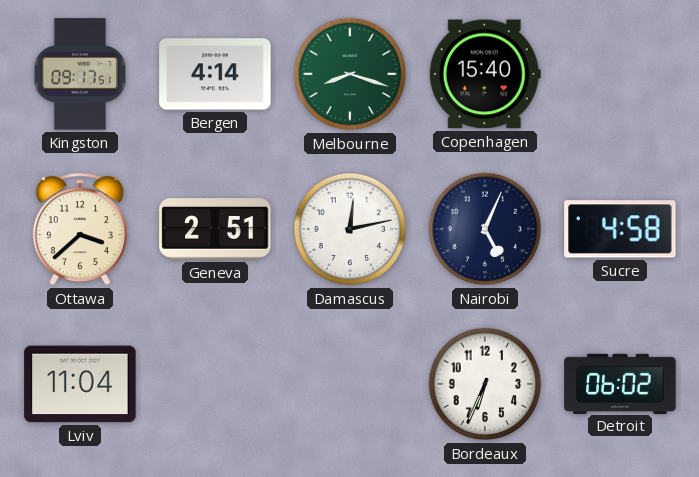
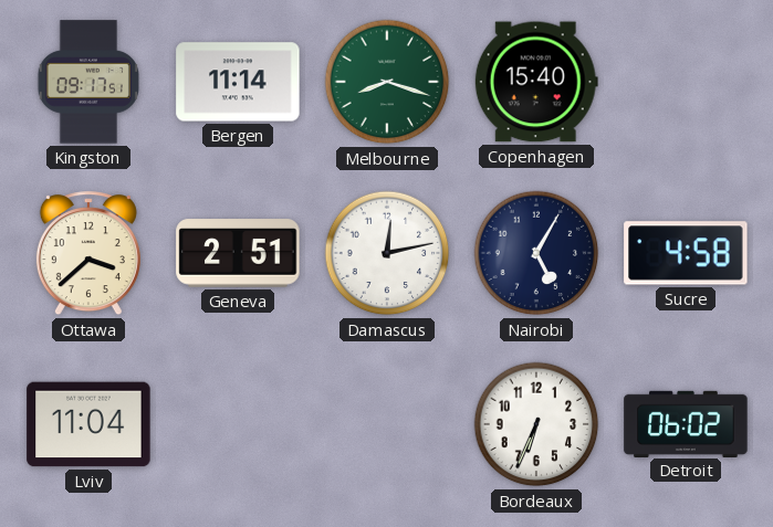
Bergen: 4:14 -> 11:14 (238, 82)
Nairobi: 5:04 -> 5:05 (536, 253)
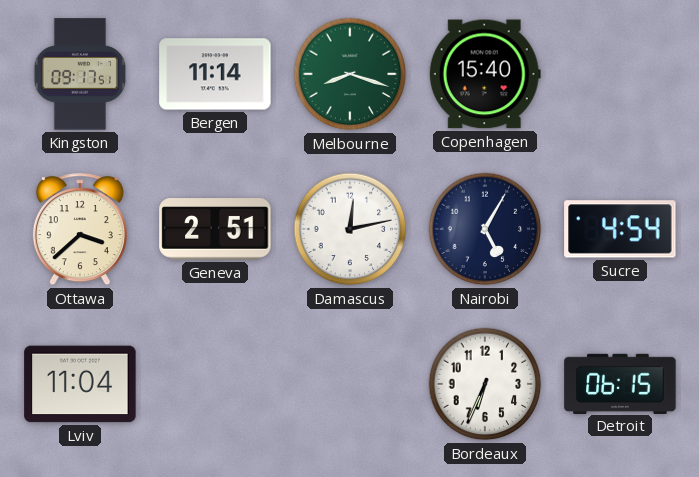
Sucre: 4:58 -> 4:54 (620, 229)
Detroit: 06:02 -> 06:15 (620, 383)
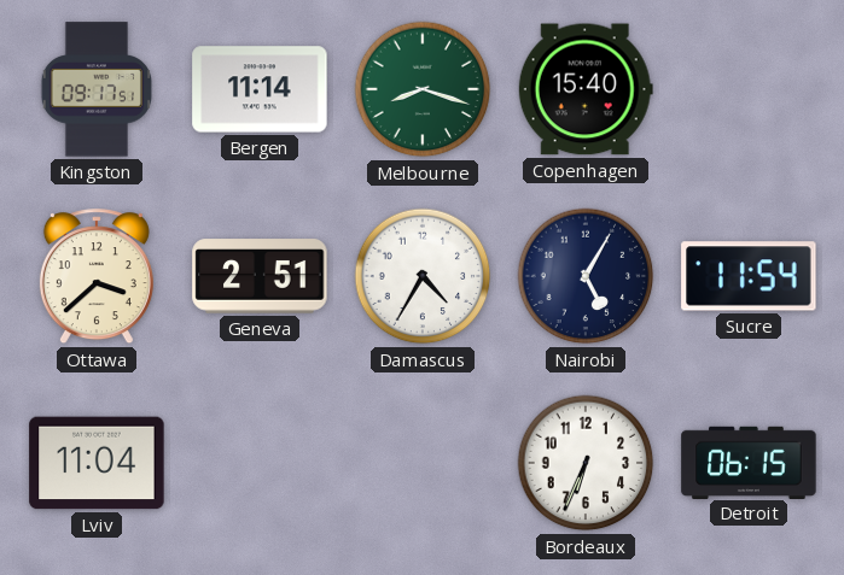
Damascus: 12:13 -> 4:35 (423, 276)
Sucre: 4:54 -> 11:54 (749, 276)
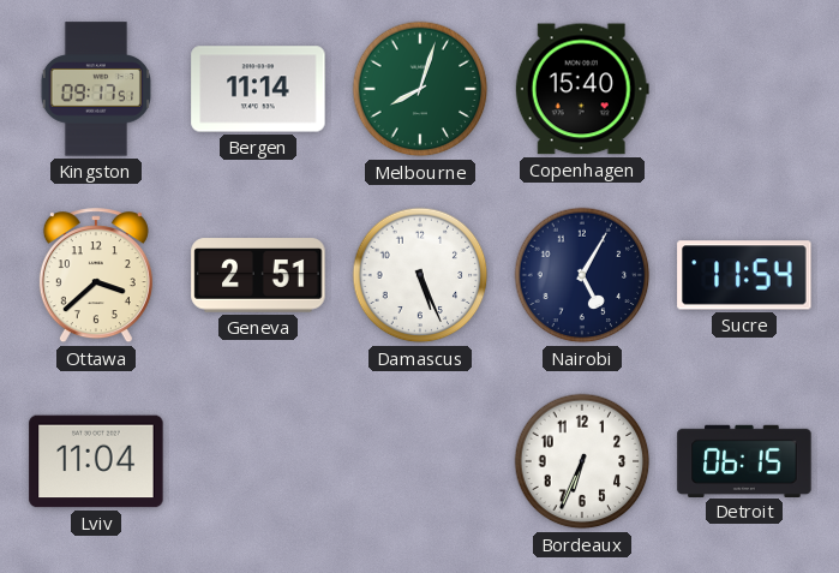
Melbourne: 8:18 -> 8:03 (420, 89)
Damascus: 4:35 -> 5:26 (420, 275)
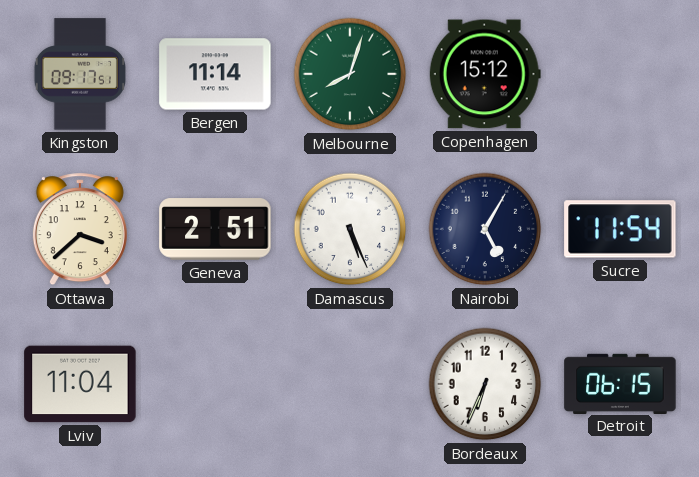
Copenhagen: 15:40 -> 15:12 (485, 74)
